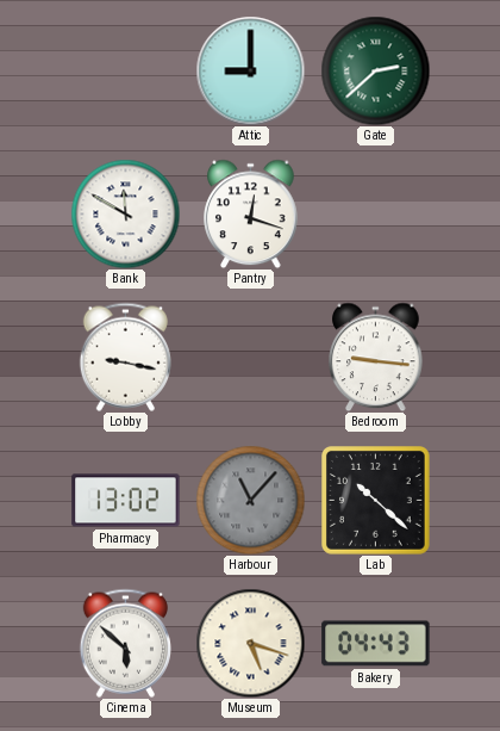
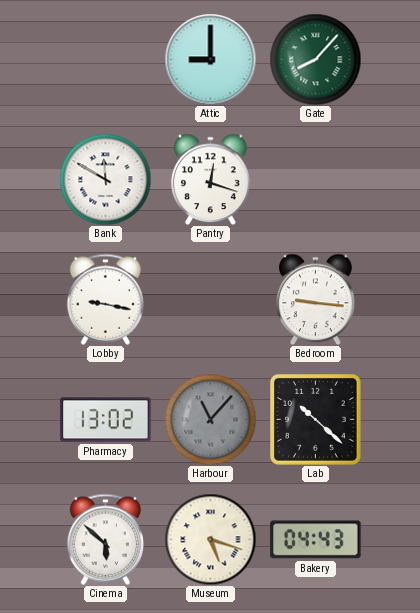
Gate: 2:38 -> 8:07 (315, 59)
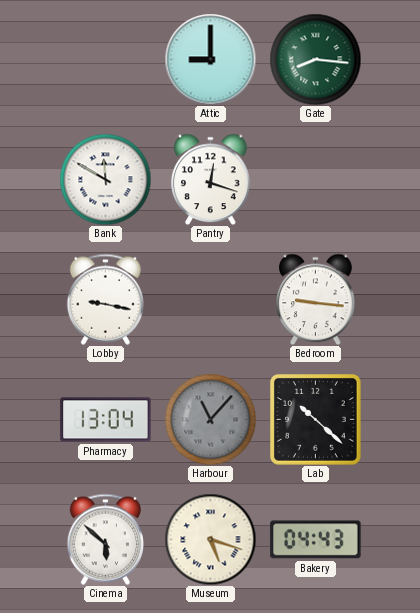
Gate: 8:07 -> 8:16 (315, 59)
Pharmacy: 13:02 -> 13:04 (106, 420)
